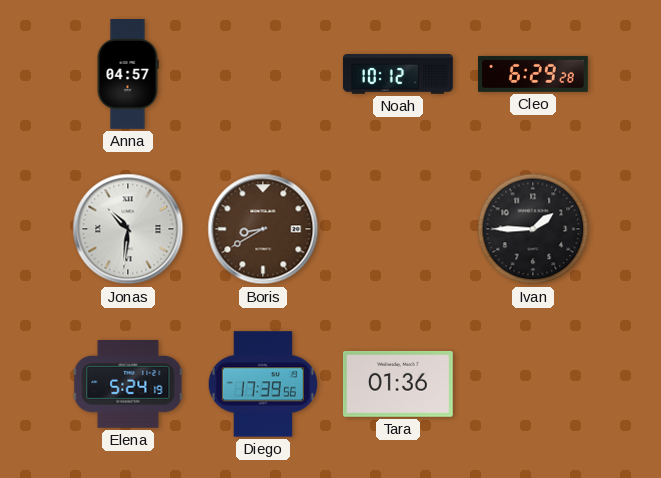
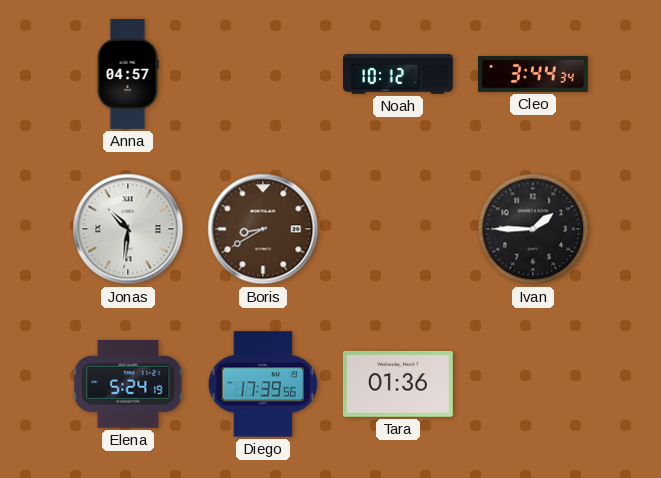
Cleo: 6:29 -> 3:44 (534, 74)
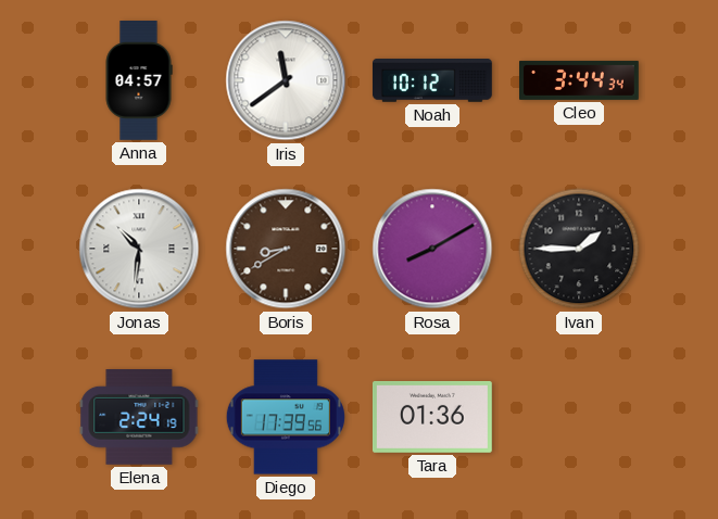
Iris: none -> 11:39 (286, 80)
Rosa: none -> 8:10 (432, 249)
Elena: 5:24 -> 2:24 (139, 418)
